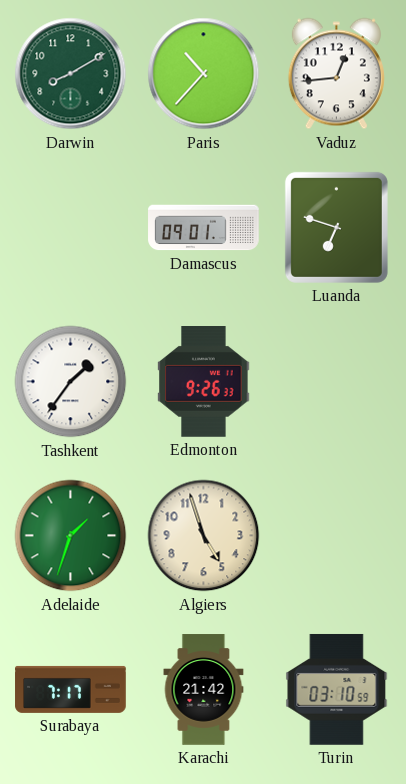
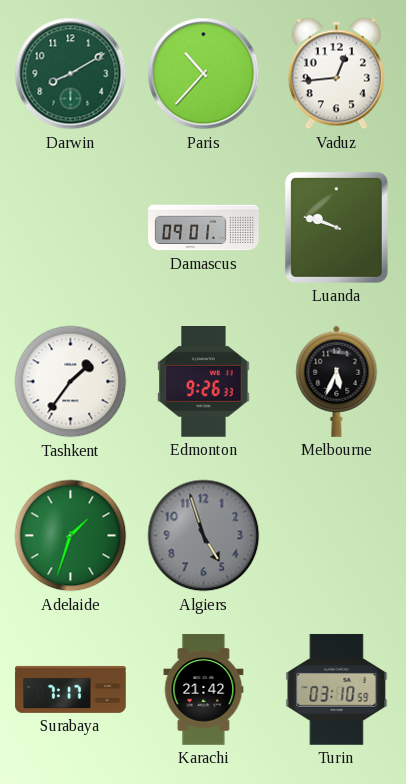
Luanda: 6:48 -> 9:48 (336, 227)
Melbourne: none -> 5:34 (337, 381)
Algiers dial: cream -> grey (204, 536)
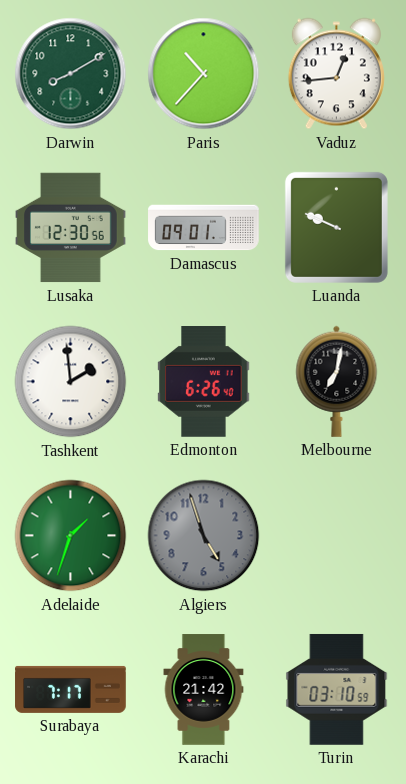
Lusaka: none -> 12:30 (71, 228)
Luanda: 9:48 -> 9:49 (336, 227)
Tashkent: 1:36 -> 1:59 (71, 382)
Edmonton: 9:26 -> 6:26 (204, 382)
Melbourne: 5:34 -> 7:02 (337, 381)
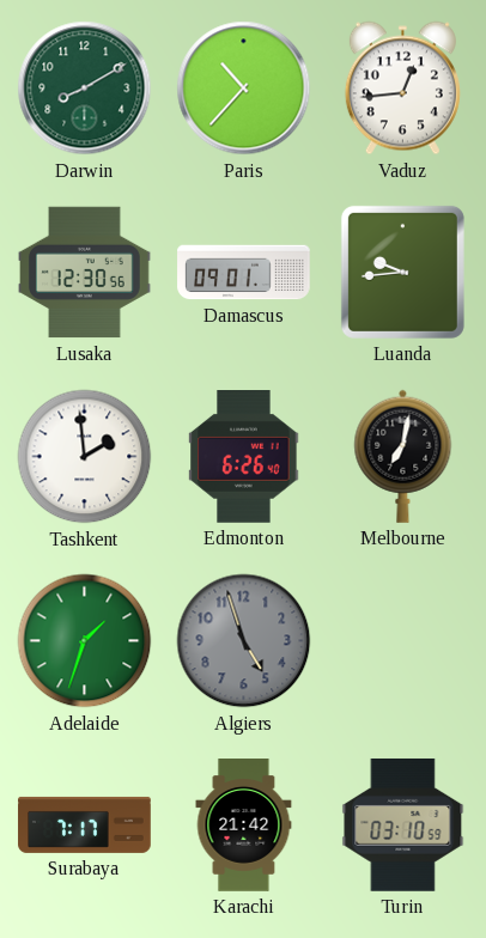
Luanda: 9:49 -> 9:44 (402, 272)
